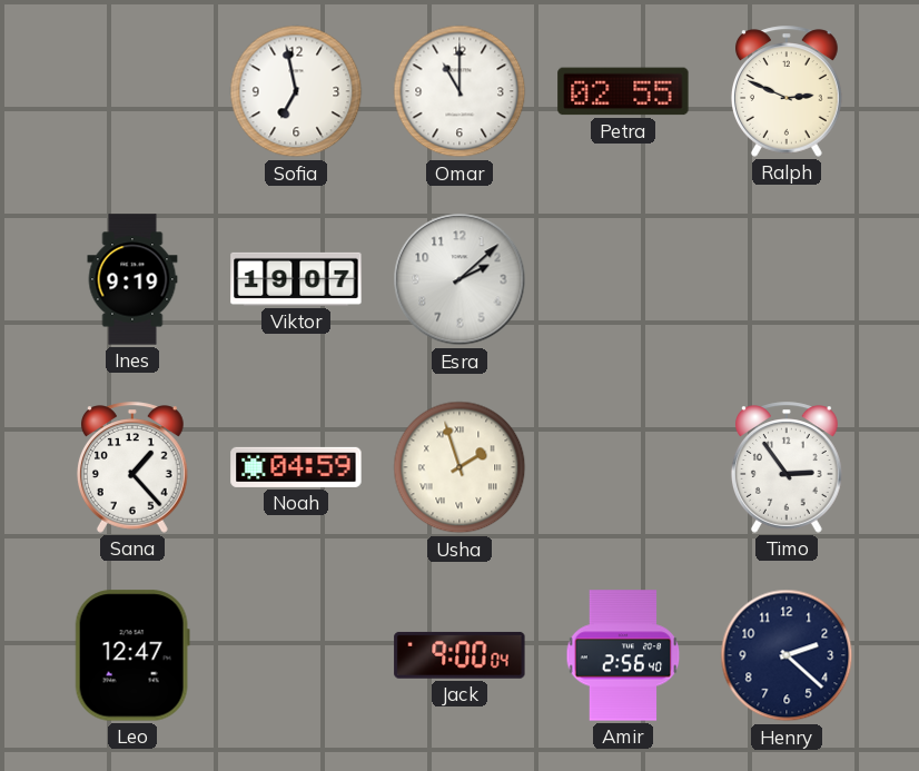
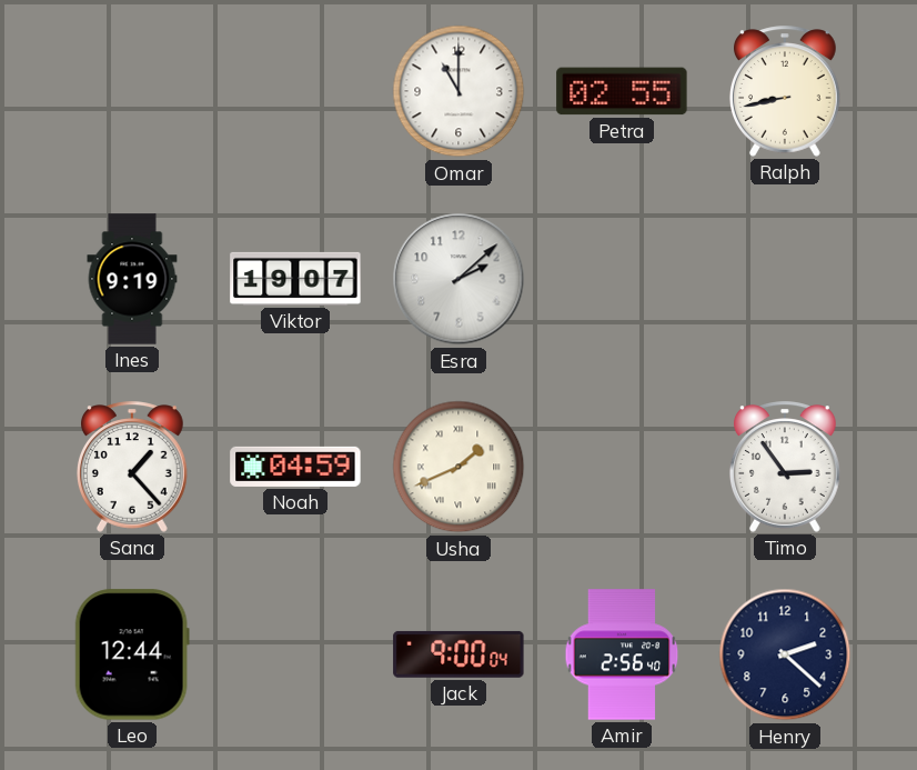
Sofia: 6:58 -> none (296, 91)
Ralph: 2:49 -> 8:43 (785, 91)
Usha: 1:57 -> 1:41 (458, 467)
Leo: 12:47 -> 12:44 (132, 654)
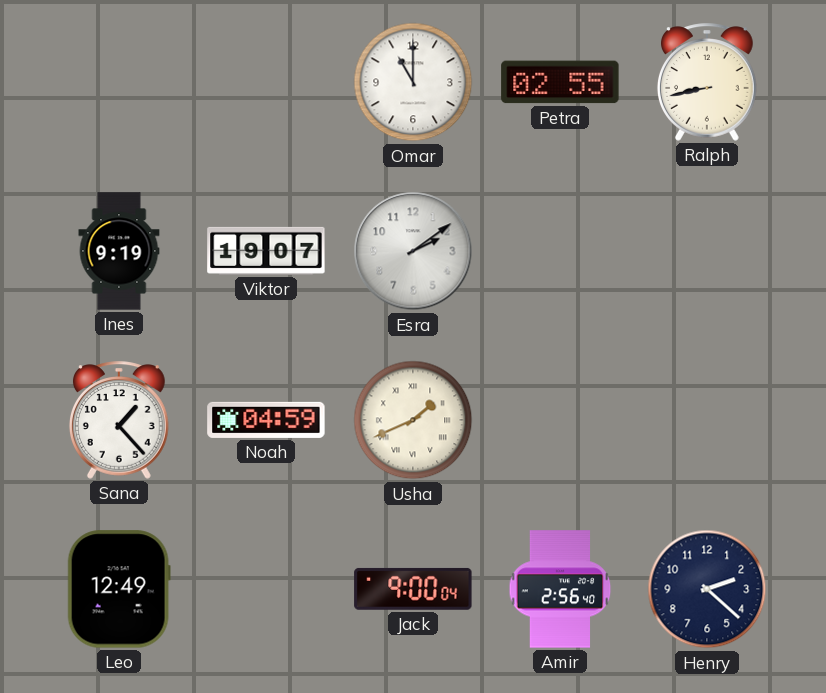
Esra: 2:08 -> 2:09 (413, 251)
Timo: 2:54 -> none (785, 467)
Leo: 12:44 -> 12:49 (119, 589)
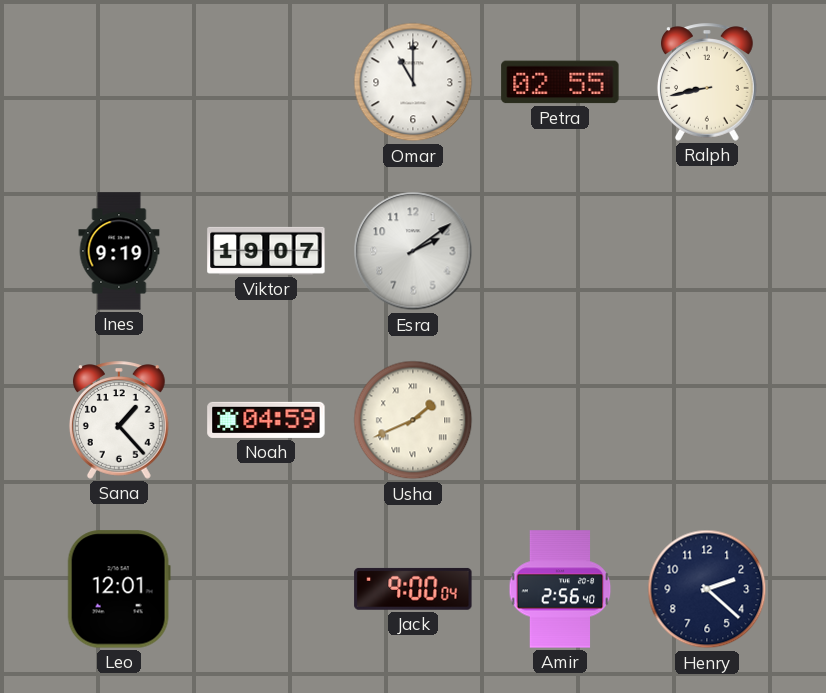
Leo: 12:49 -> 12:01 (119, 589)
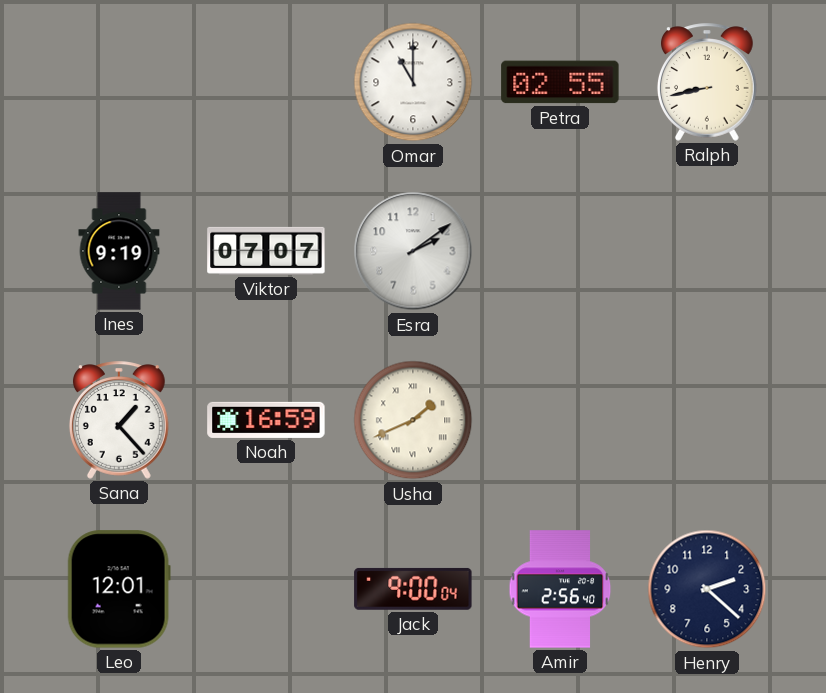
Viktor: 19:07 -> 07:07 (266, 251)
Noah: 04:59 -> 16:59 (266, 420)
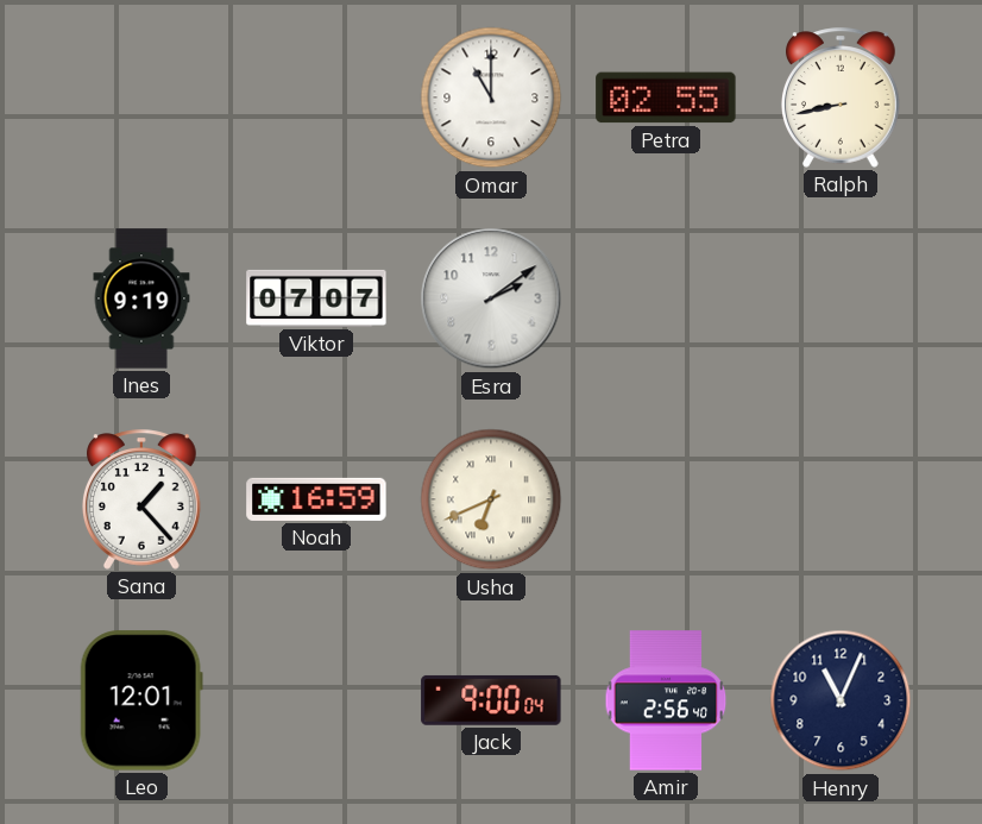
Usha: 1:41 -> 6:41 (491, 499)
Henry: 2:22 -> 11:04 (841, 700)
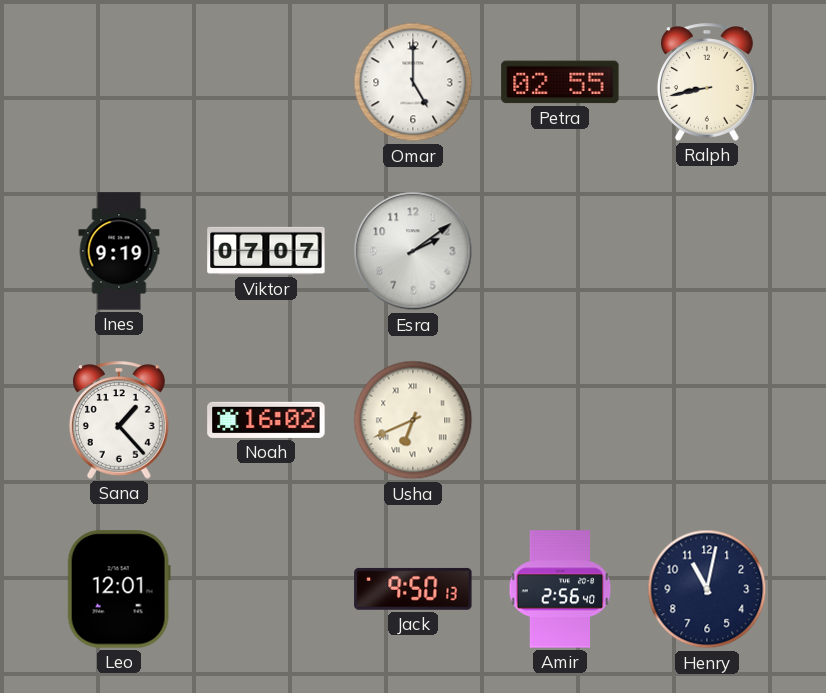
Omar: 11:00 -> 5:00 (413, 82)
Noah: 16:59 -> 16:02 (266, 420)
Jack: 9:00 -> 9:50 (413, 589)
Henry: 11:04 -> 11:02 (707, 589)
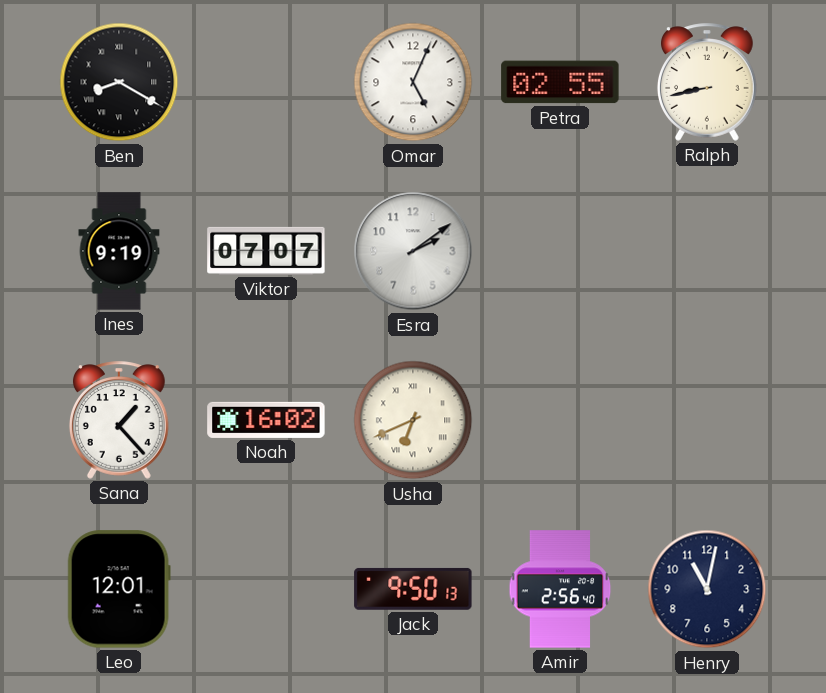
Ben: none -> 8:20 (119, 82)
Omar: 5:00 -> 5:04 (413, 82)
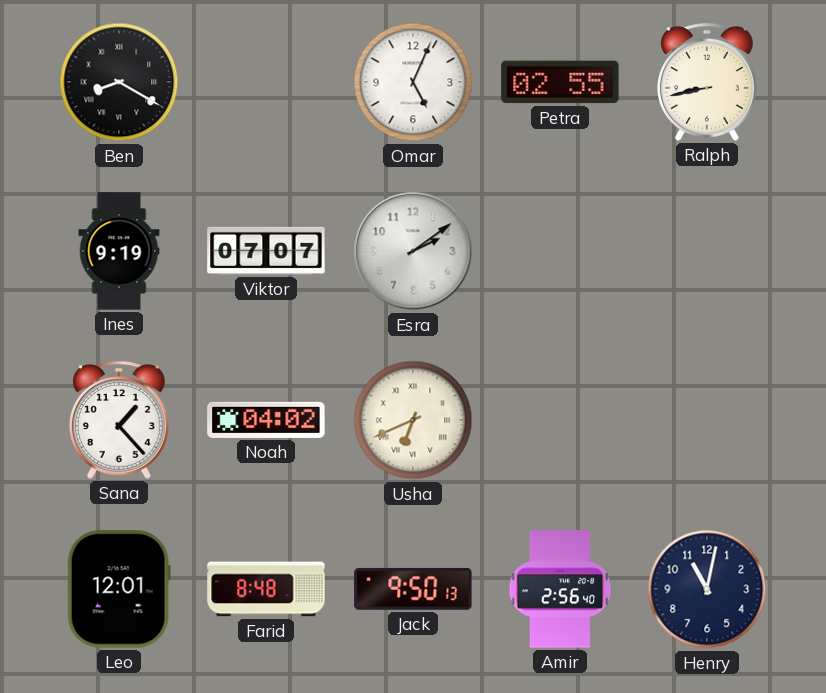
Noah: 16:02 -> 04:02 (266, 420)
Farid: none -> 8:48 (266, 589)
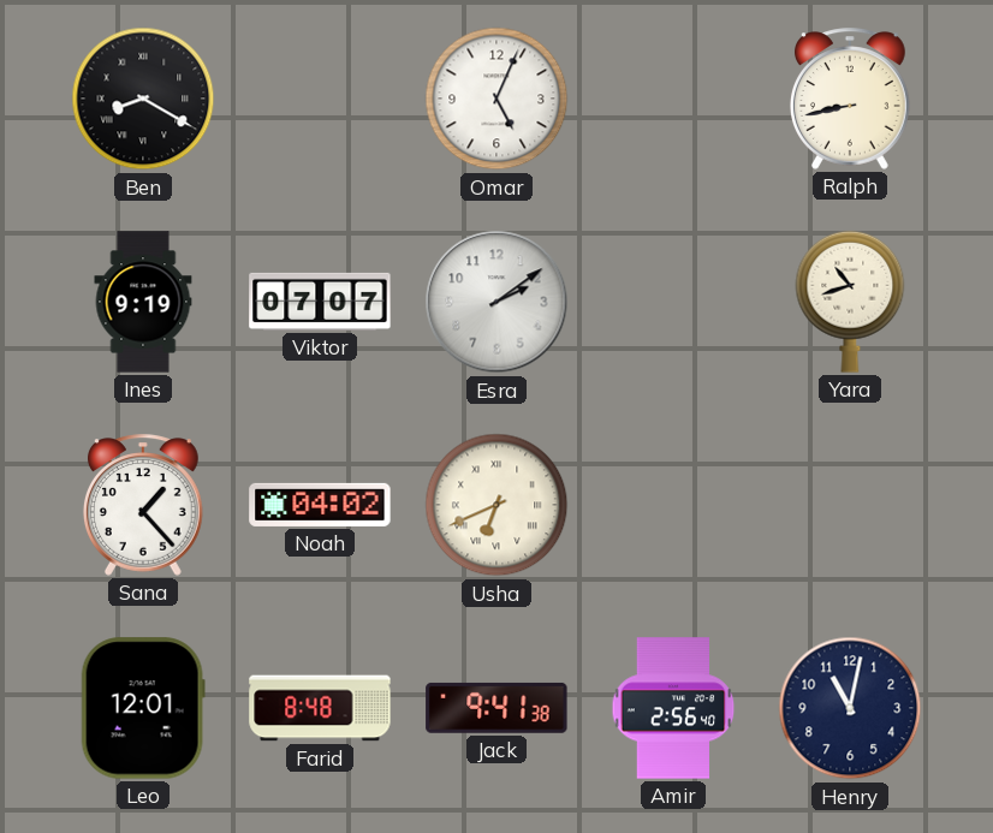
Petra: 02:55 -> none (560, 82)
Yara: none -> 10:42 (850, 302)
Jack: 9:50 -> 9:41 (496, 708)
